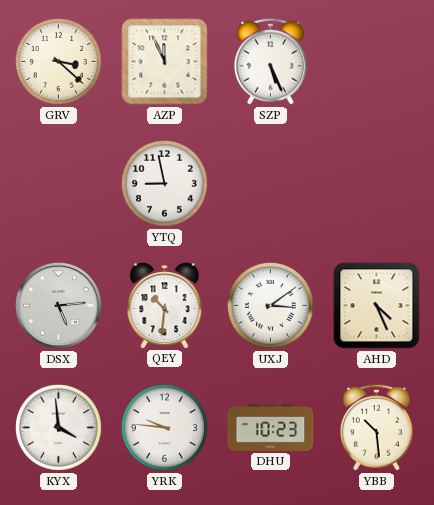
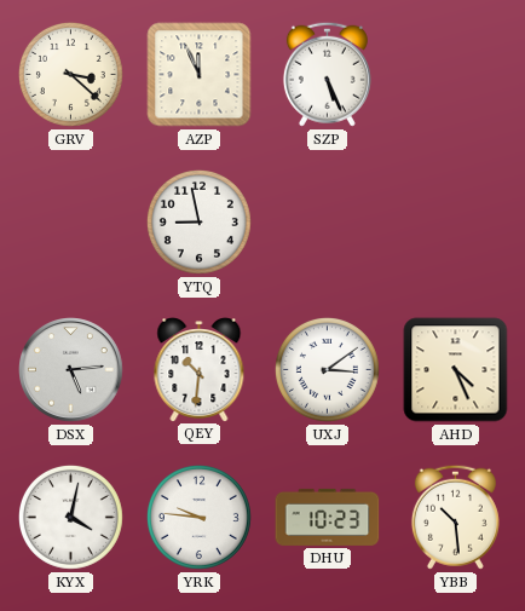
KYX: 3:59 -> 4:02 (70, 517)
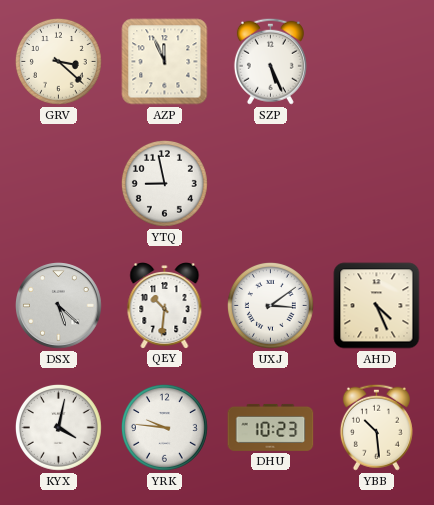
DSX: 5:14 -> 5:22 (59, 306)
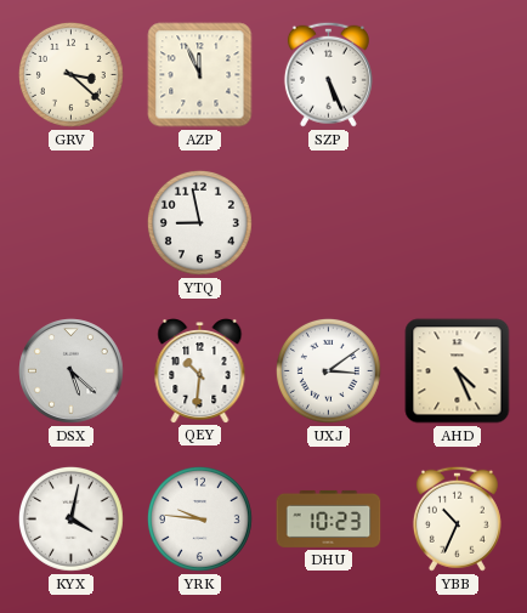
YBB: 10:29 -> 10:34 (457, 518)
